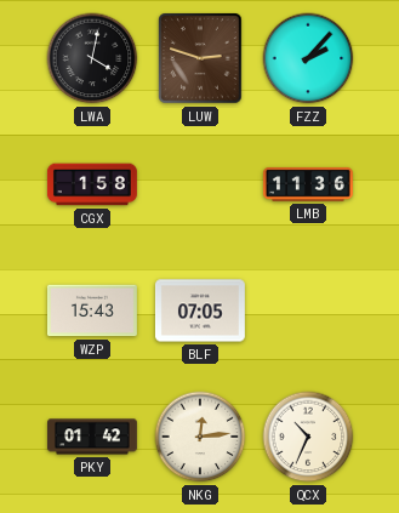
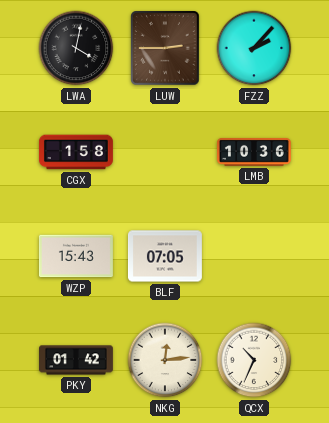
LUW: 2:48 -> 2:45 (165, 48)
LMB: 11:36 -> 10:36 (254, 152)
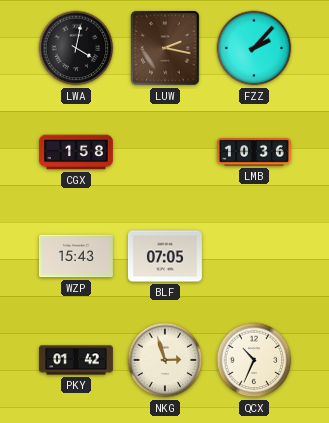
LUW: 2:45 -> 2:17 (165, 48)
NKG: 12:14 -> 2:57 (165, 360)
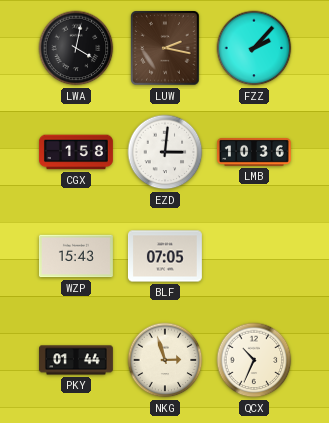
EZD: none -> 3:01 (165, 152)
PKY: 01:42 -> 01:44 (77, 360)
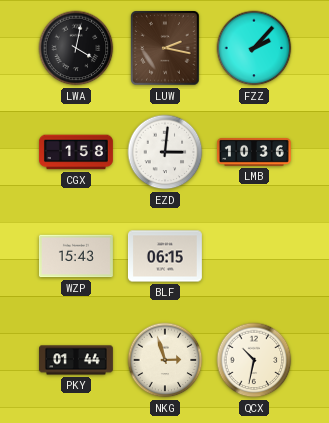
BLF: 07:05 -> 06:15 (165, 256)
QCX: 10:34 -> 10:32 (254, 360)
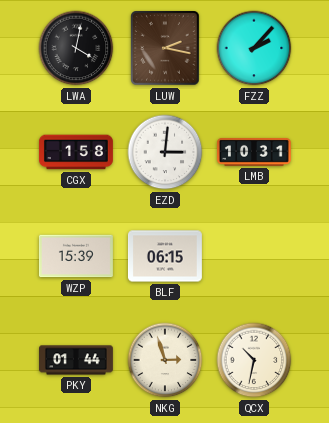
LMB: 10:36 -> 10:31 (254, 152)
WZP: 15:43 -> 15:39 (76, 256)
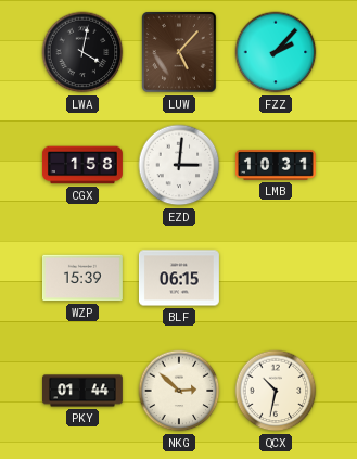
LUW: 2:17 -> 5:07 (179, 52)
NKG: 2:57 -> 2:52 (179, 391)
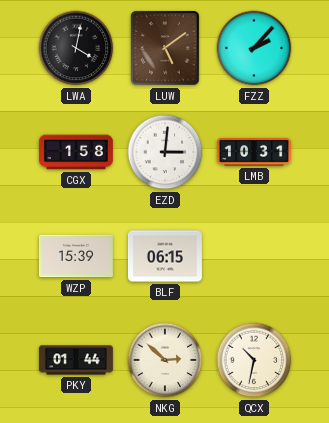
LUW: 5:07 -> 5:09 (165, 48)
